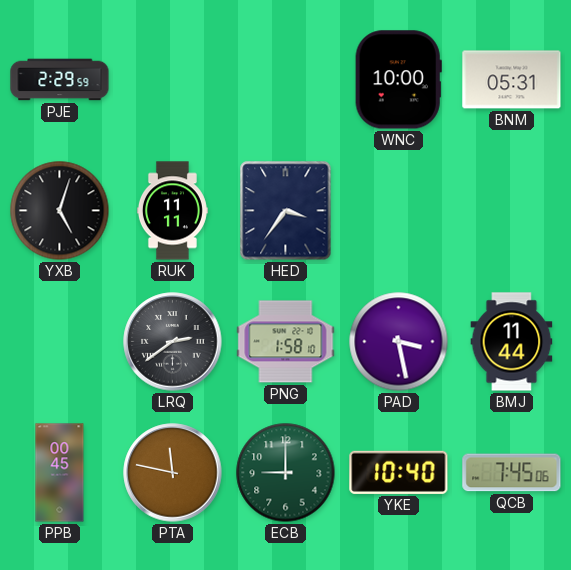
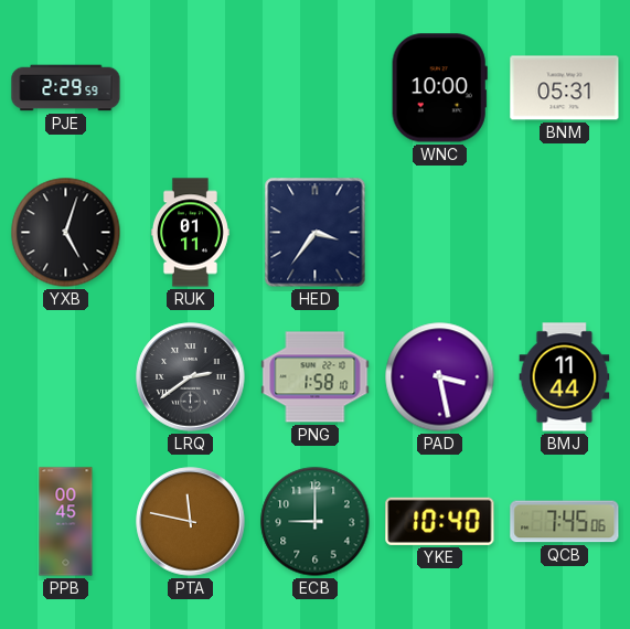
RUK: 11:11 -> 01:11 (190, 233)
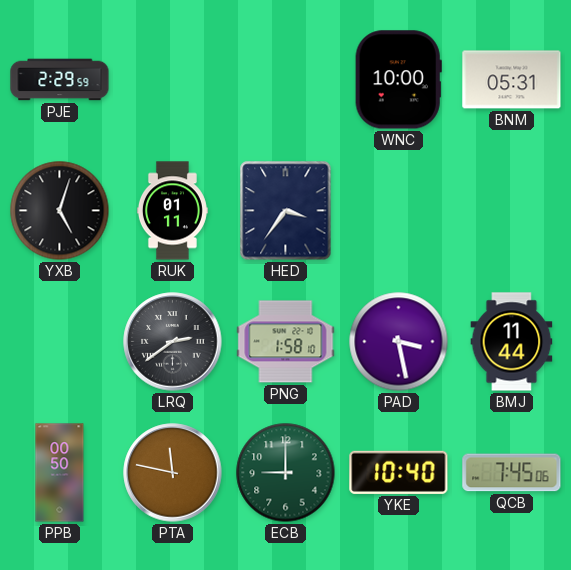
PPB: 00:45 -> 00:50 (60, 473)
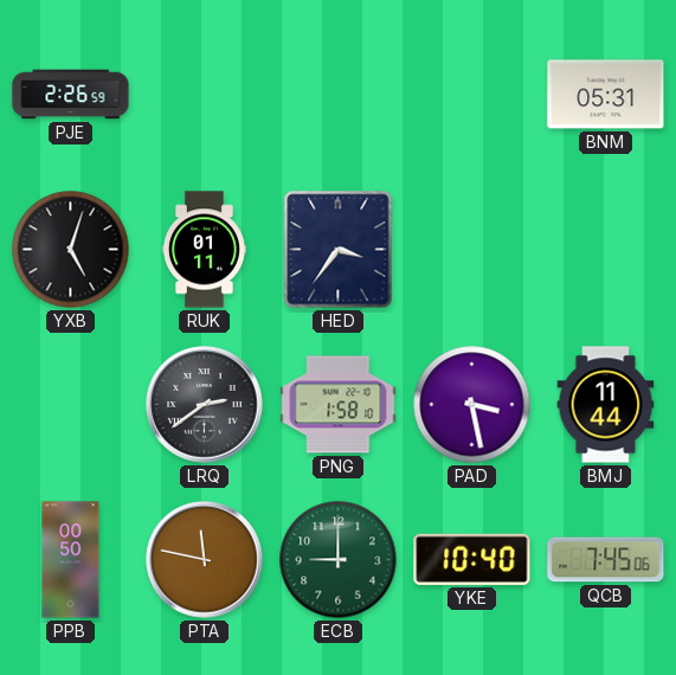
PJE: 2:29 -> 2:26 (71, 95)
WNC: 10:00 -> none (398, 80)
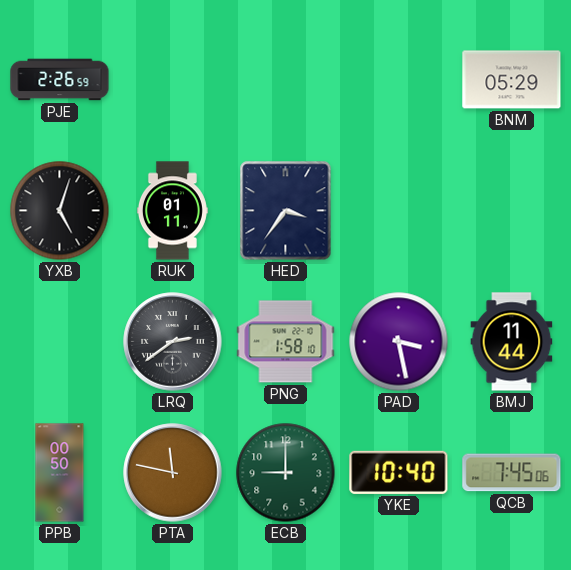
BNM: 05:31 -> 05:29 (512, 80)
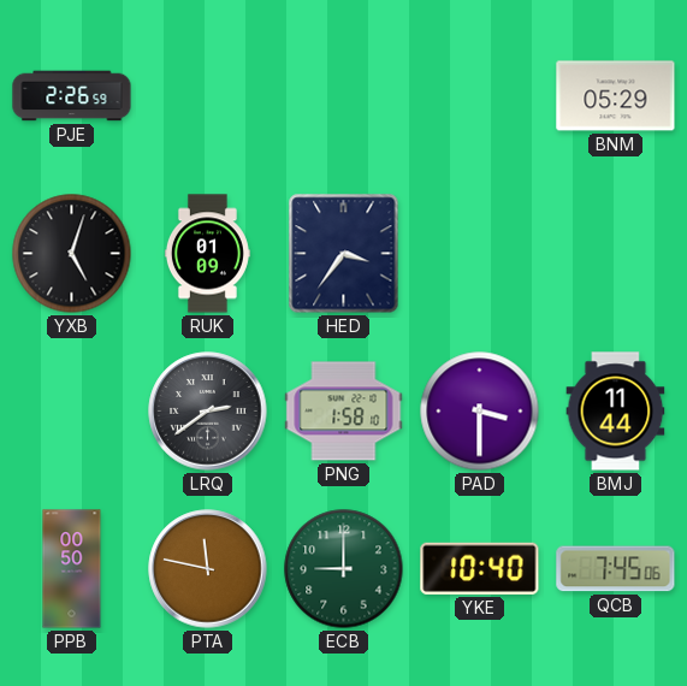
RUK: 01:11 -> 01:09 (207, 254)
PAD: 3:28 -> 3:30 (480, 412)
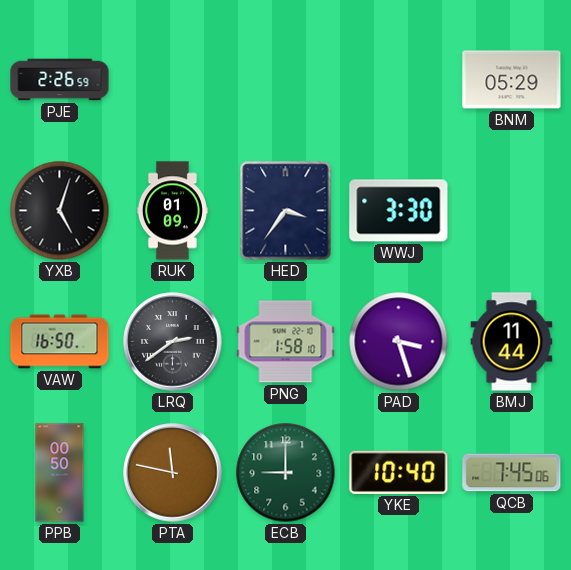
WWJ: none -> 3:30 (399, 211)
VAW: none -> 16:50 (60, 342)
PAD: 3:30 -> 3:27 (399, 342)
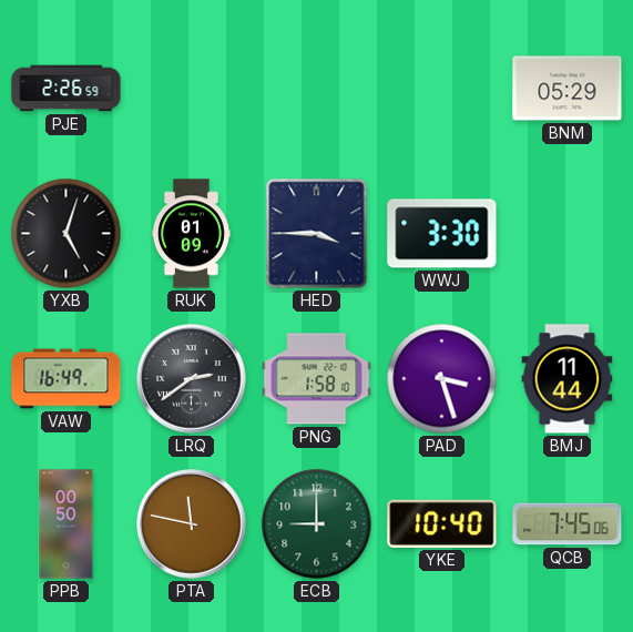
HED: 3:36 -> 3:45 (317, 234)
VAW: 16:50 -> 16:49 (67, 379)
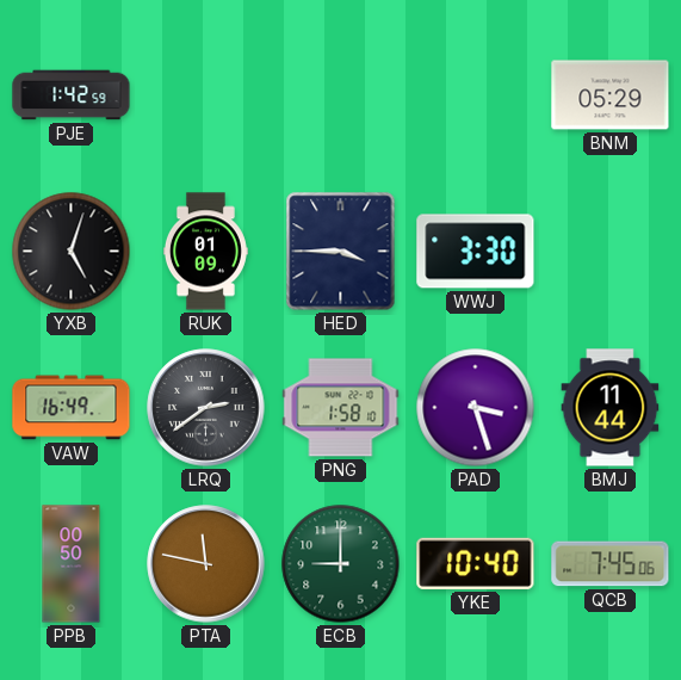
PJE: 2:26 -> 1:42 (72, 95)
